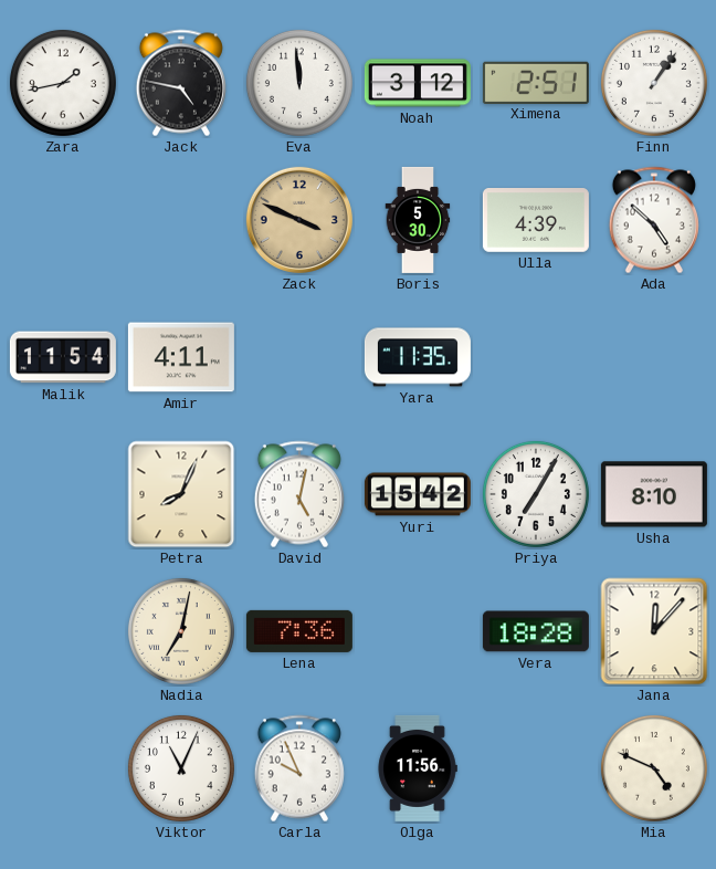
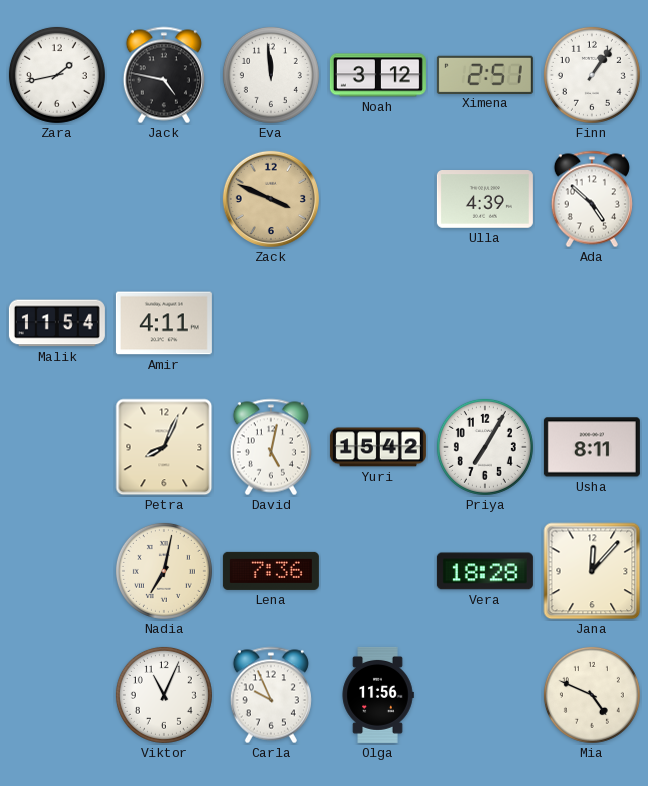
Boris: 5:30 -> none (418, 220)
Yara: 11:35 -> none (418, 357)
Usha: 8:10 -> 8:11 (592, 447)
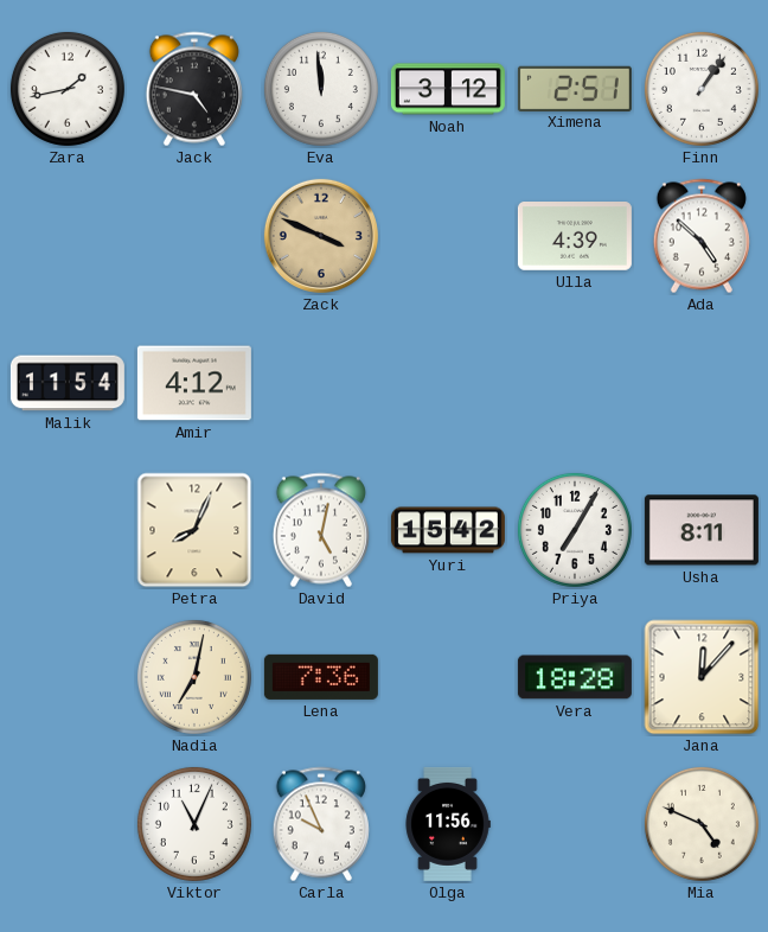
Amir: 4:11 -> 4:12 (194, 383)
